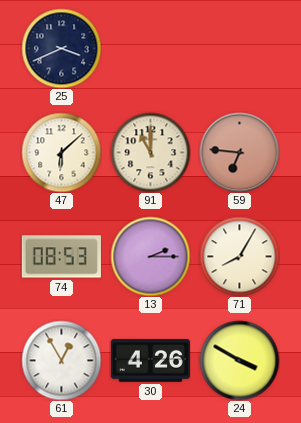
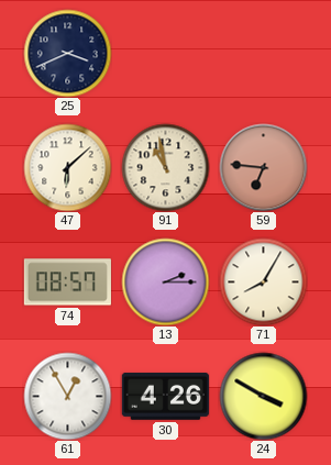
91: 11:00 -> 10:58 (165, 167)
74: 08:53 -> 08:57 (67, 283)
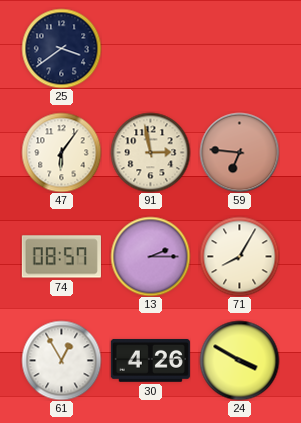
25: 3:41 -> 3:39 (61, 48)
47: 6:08 -> 6:06 (61, 152)
91: 10:58 -> 2:58 (150, 152)
